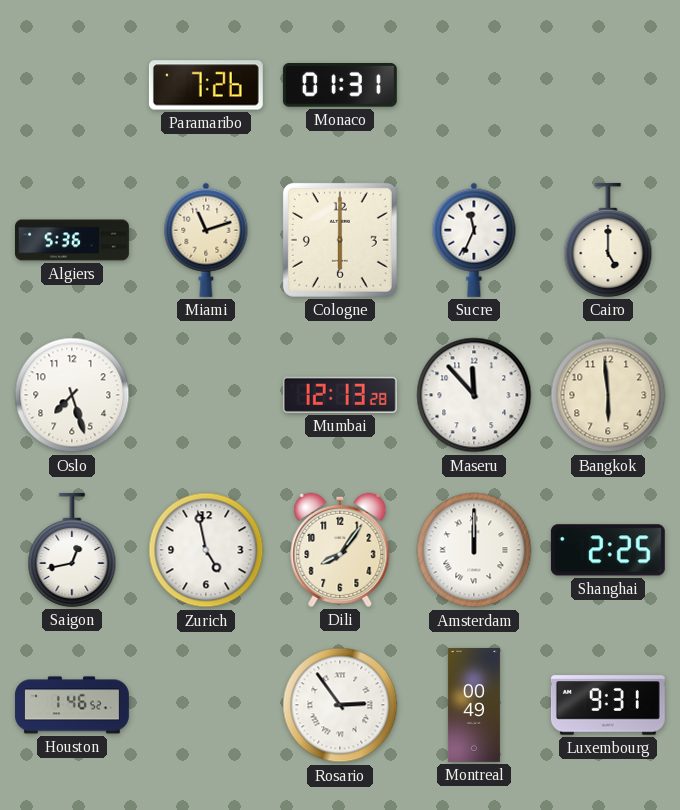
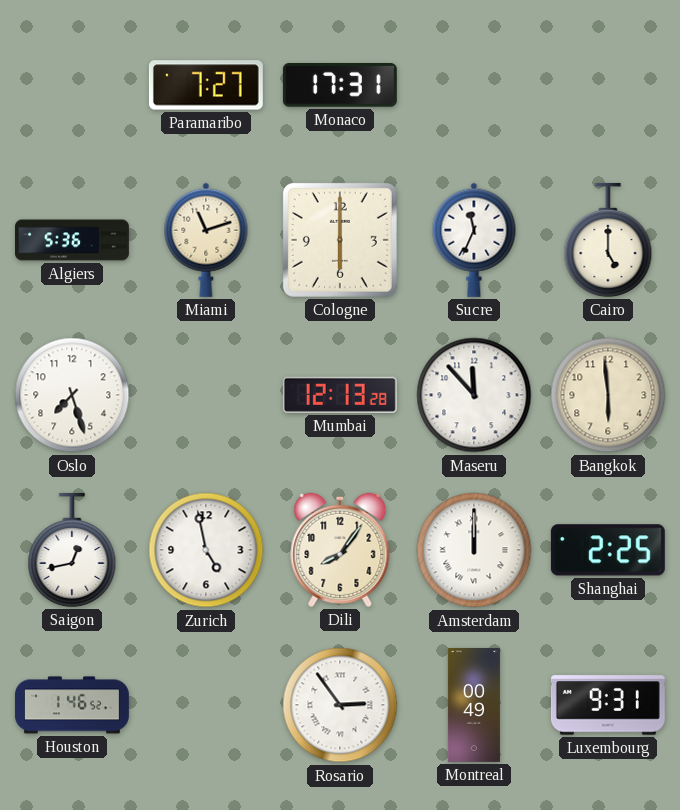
Paramaribo: 7:26 -> 7:27 (206, 85)
Monaco: 01:31 -> 17:31 (340, 86)
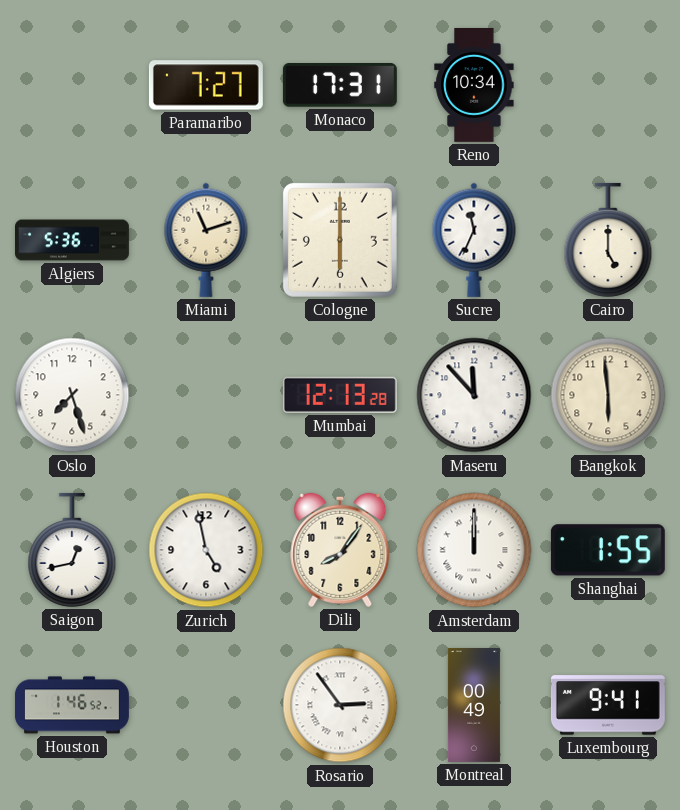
Reno: none -> 10:34 (474, 85)
Shanghai: 2:25 -> 1:55 (608, 550)
Luxembourg: 9:31 -> 9:41 (608, 705)
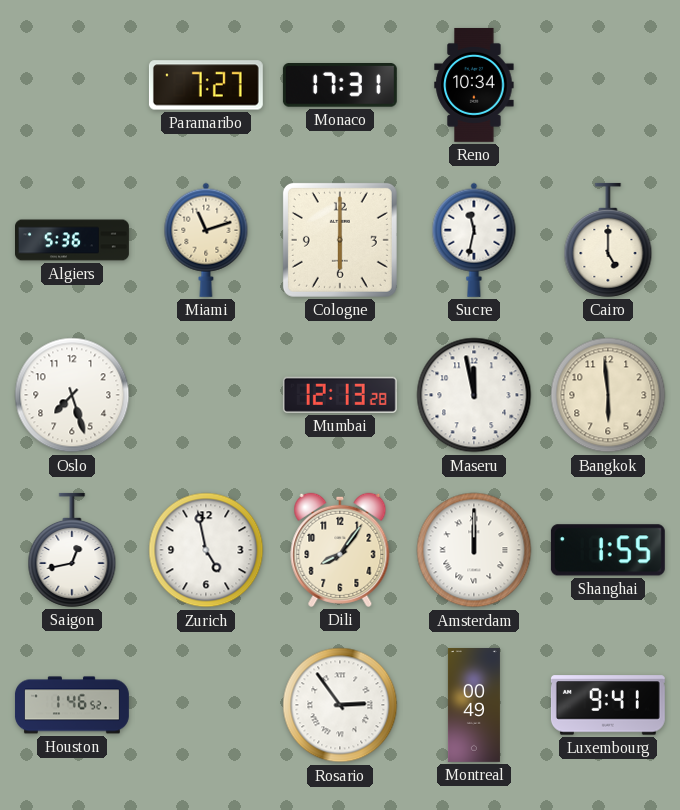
Sucre: 11:34 -> 11:32 (474, 240)
Maseru: 11:53 -> 11:58 (474, 395)
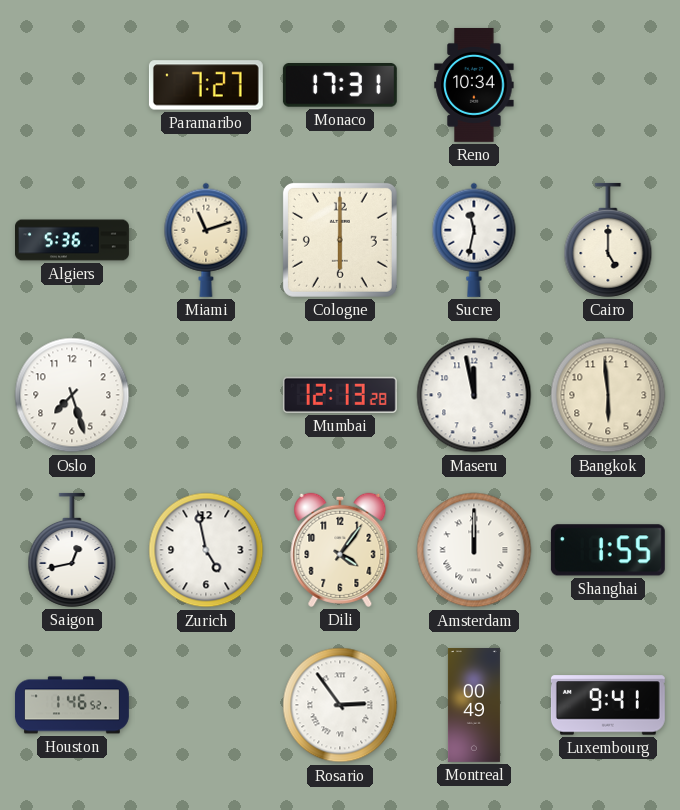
Dili: 8:06 -> 4:06 (340, 550)
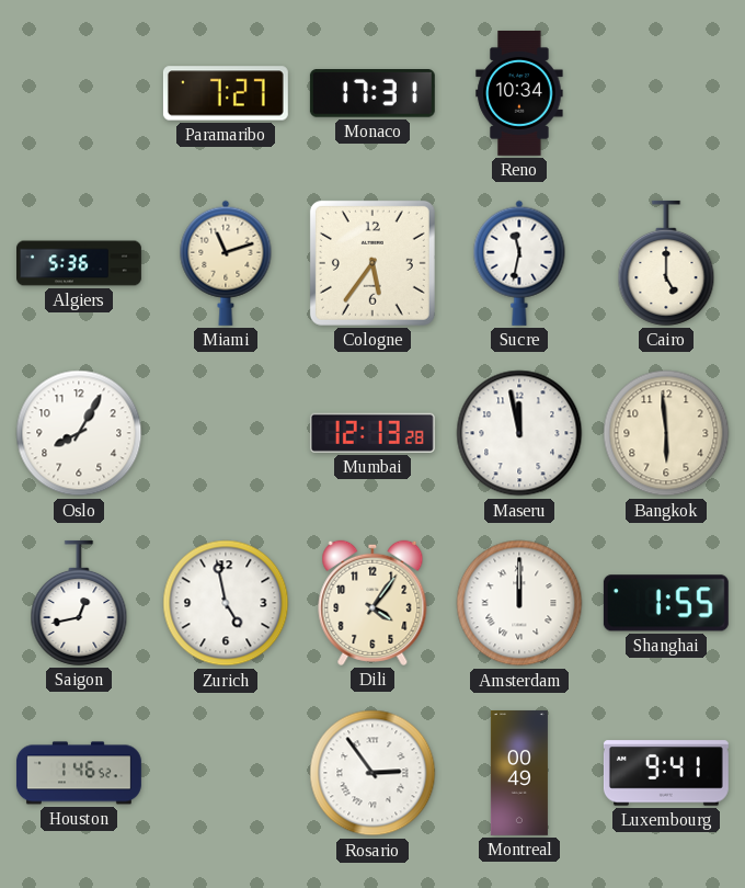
Cologne: 6:00 -> 5:36 (373, 263)
Oslo: 7:27 -> 8:05 (79, 433)
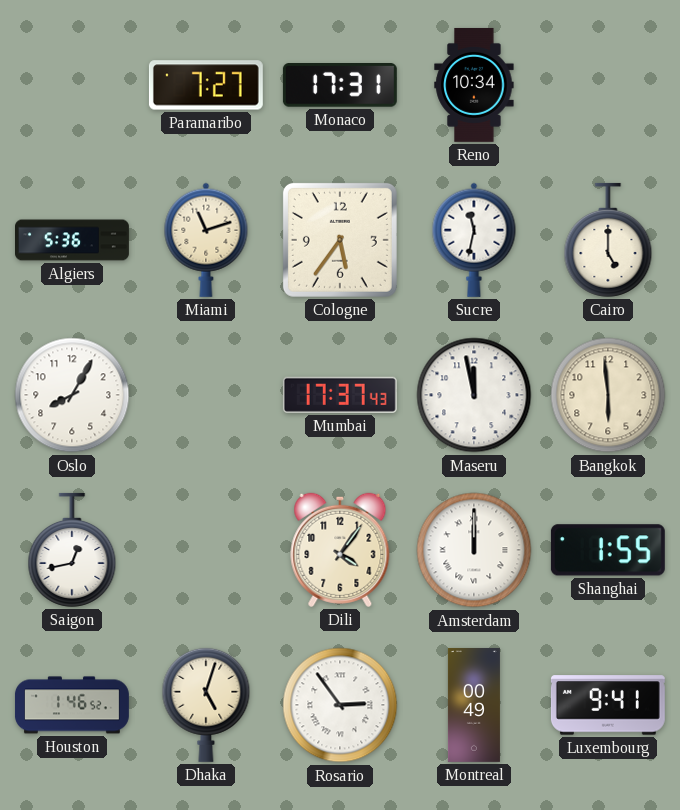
Mumbai: 12:13 -> 17:37 (340, 395)
Zurich: 4:58 -> none (226, 603)
Dhaka: none -> 5:03 (206, 705)
